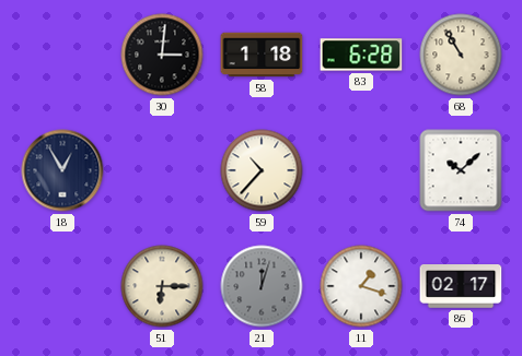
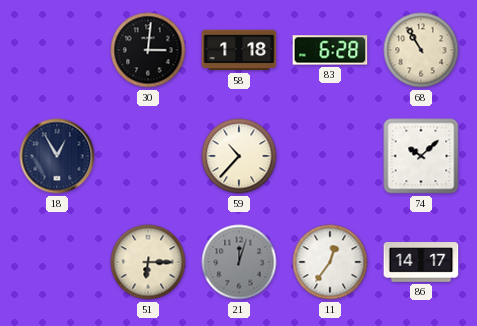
11: 1:18 -> 12:36 (330, 262)
86: 02:17 -> 14:17 (421, 263)
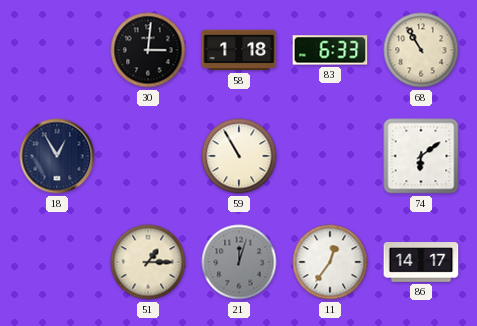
83: 6:28 -> 6:33 (330, 50)
59: 10:37 -> 10:55 (239, 156)
74: 10:08 -> 6:09 (421, 156)
51: 6:15 -> 1:15 (148, 262)
